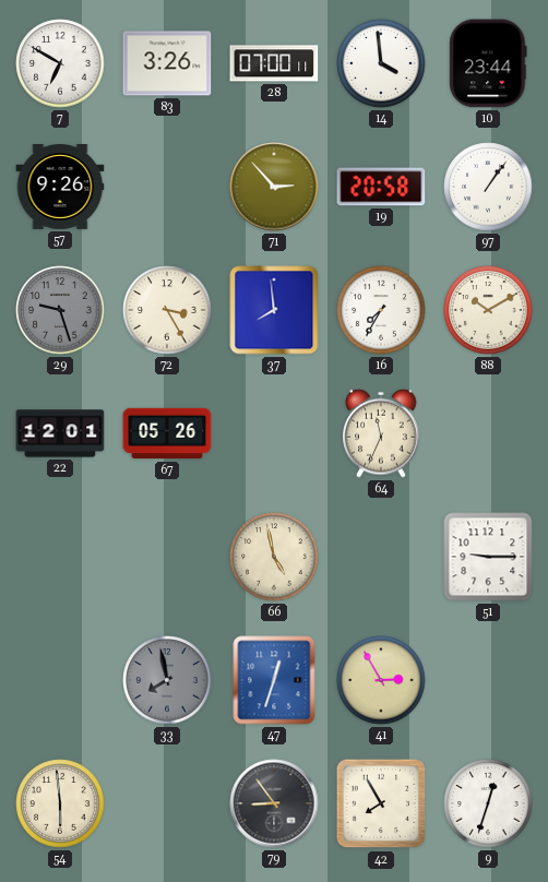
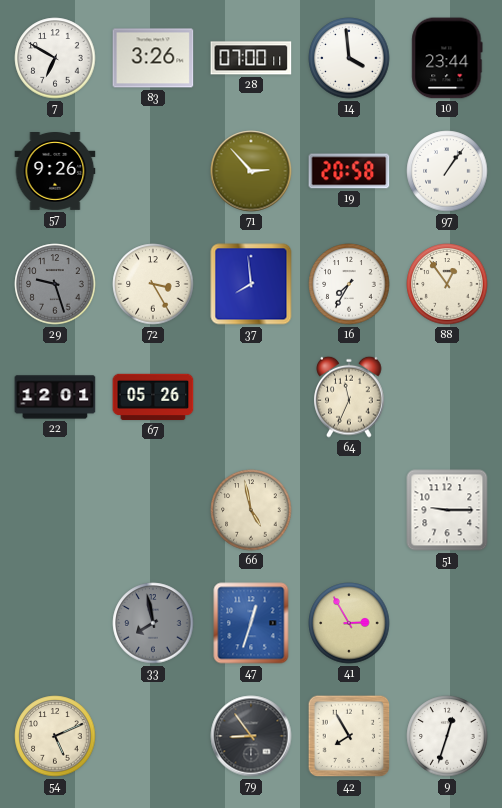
88: 10:10 -> 12:54 (447, 284)
54: 5:59 -> 5:11 (55, 736)
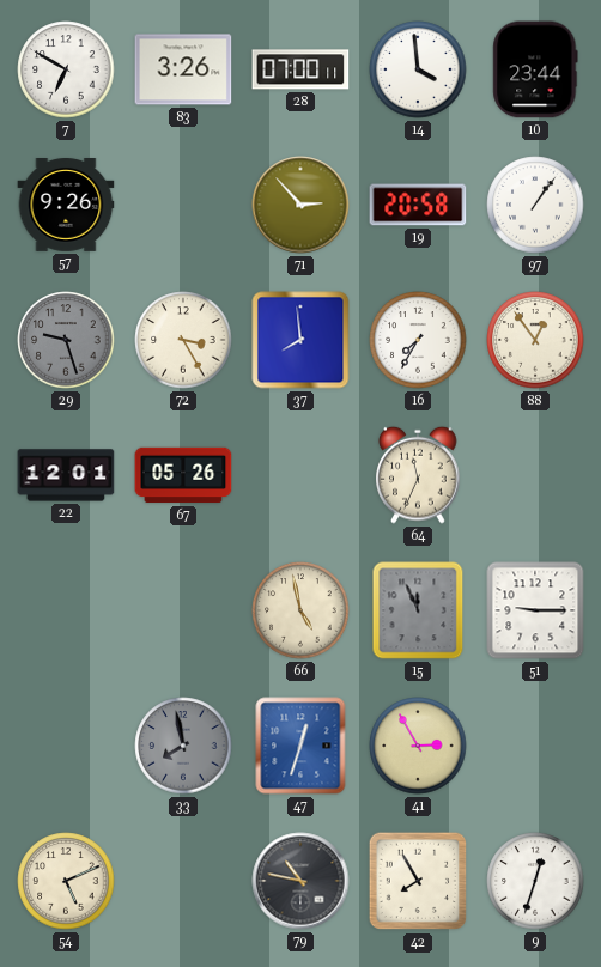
15: none -> 11:56 (418, 610)
79: 8:54 -> 10:47 (300, 881)
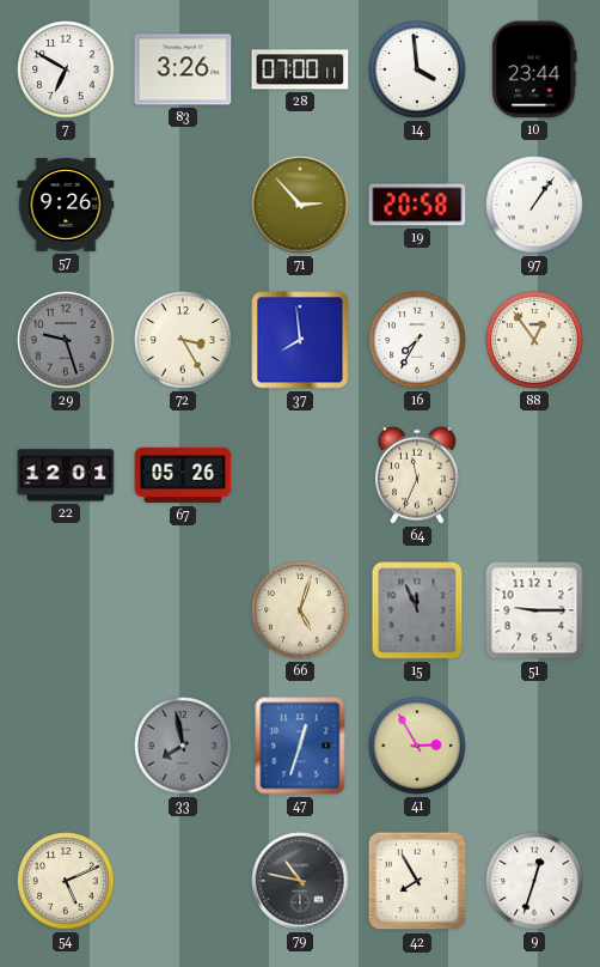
66: 4:58 -> 5:03 (300, 610)
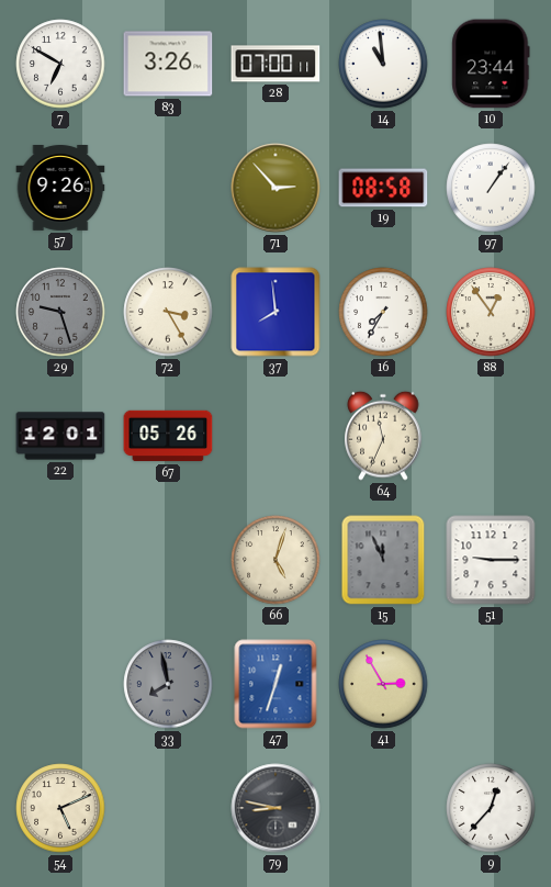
14: 3:59 -> 10:59 (383, 64)
19: 20:58 -> 08:58 (383, 188)
79: 10:47 -> 8:47 (275, 808)
42: 7:55 -> none (417, 881)
9: 12:33 -> 12:37 (491, 808)
